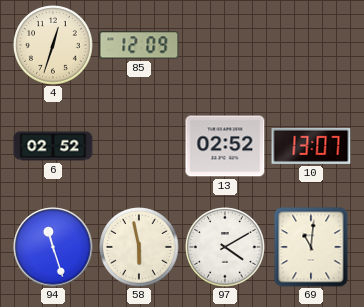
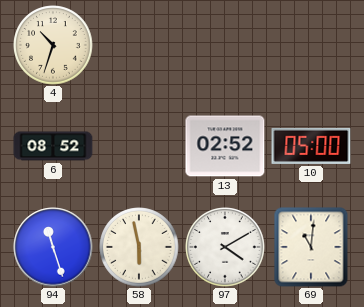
4: 12:33 -> 10:33 (53, 45)
85: 12:09 -> none (139, 45)
6: 02:52 -> 08:52 (53, 146)
10: 13:07 -> 05:00 (311, 146)
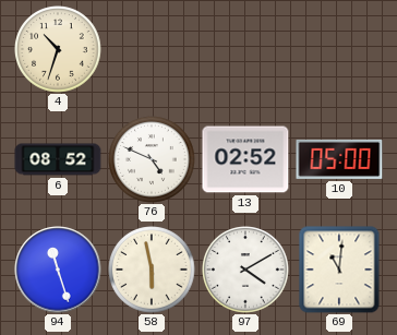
76: none -> 4:49 (152, 159)
